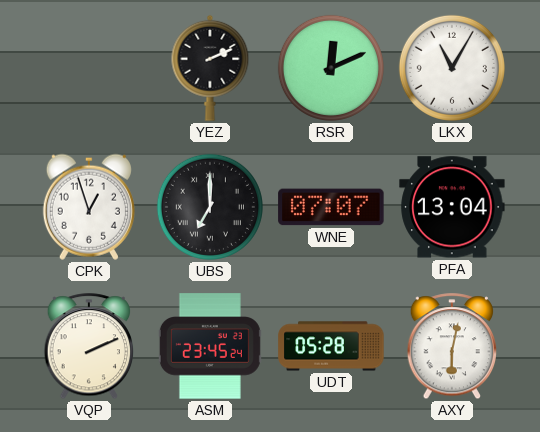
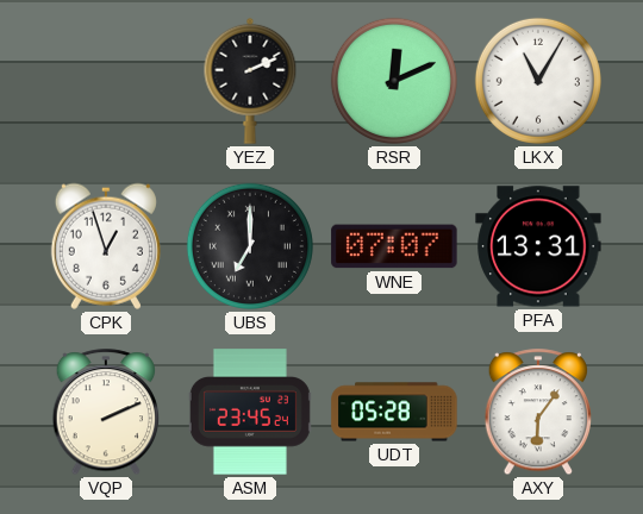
PFA: 13:04 -> 13:31 (538, 246)
AXY: 6:02 -> 6:06 (538, 413)
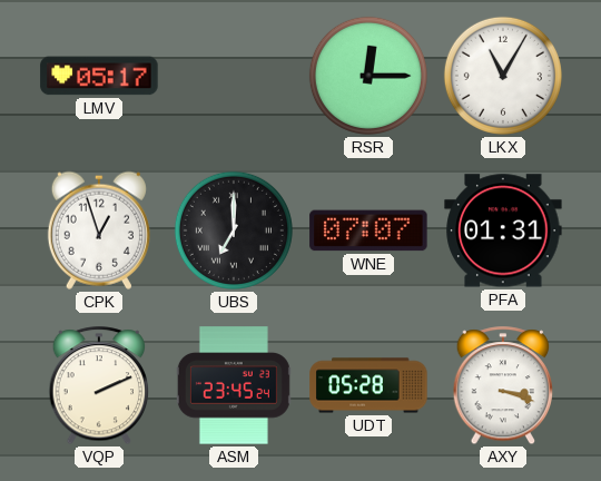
LMV: none -> 05:17 (99, 76)
YEZ: 2:11 -> none (250, 81)
RSR: 12:11 -> 12:15 (368, 76)
PFA: 13:31 -> 01:31 (503, 230)
AXY: 6:06 -> 3:18 (503, 386)
